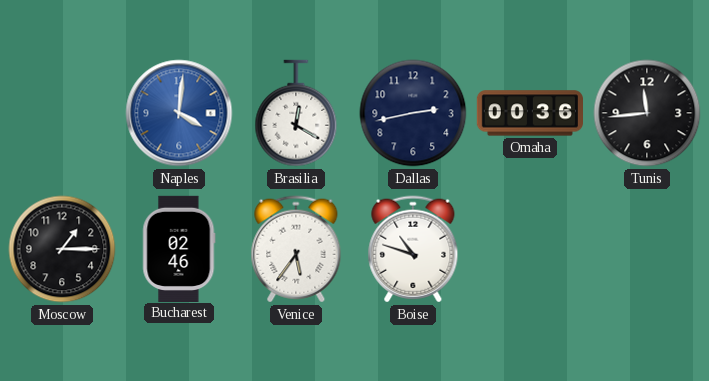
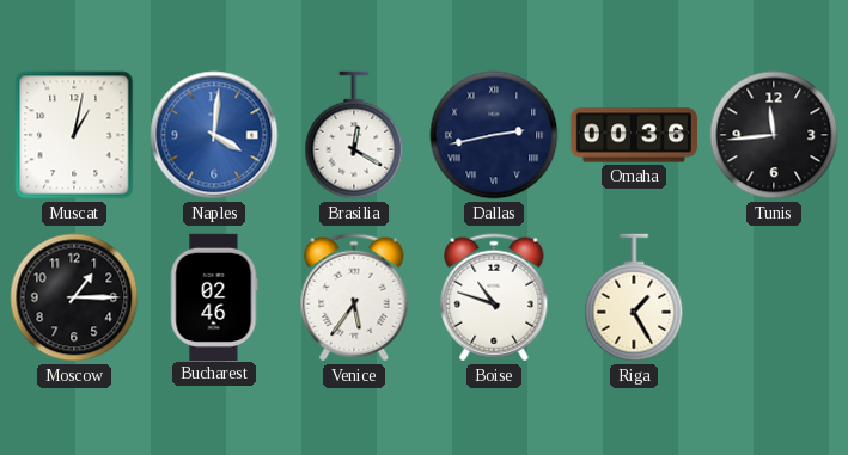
Muscat: none -> 1:02 (74, 135)
Dallas numerals: Arabic -> Roman (494, 135)
Riga: none -> 1:25 (634, 297)
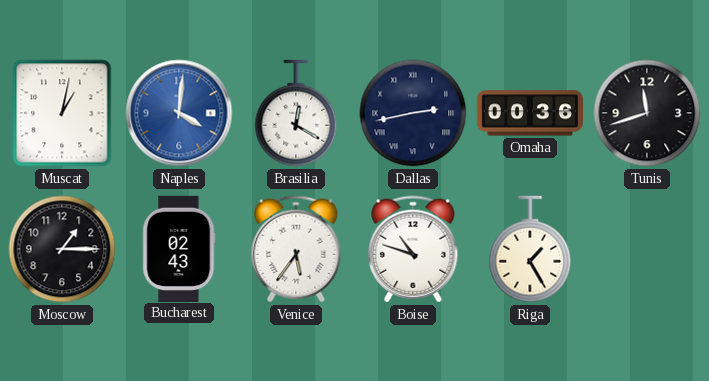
Tunis: 11:44 -> 11:42 (647, 113)
Bucharest: 02:46 -> 02:43 (179, 248)
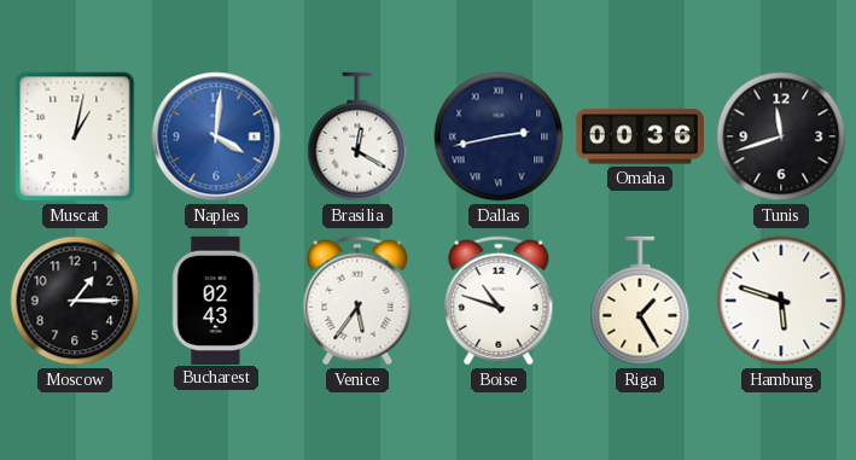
Hamburg: none -> 5:48 (781, 301)
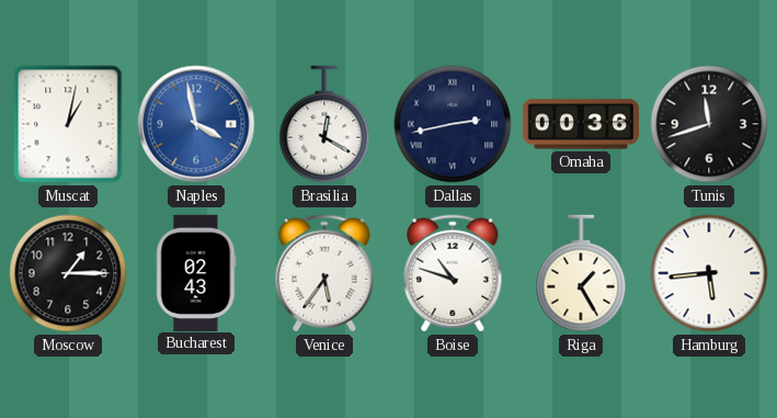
Naples: 4:01 -> 3:58 (196, 124)
Hamburg: 5:48 -> 5:44 (709, 273)
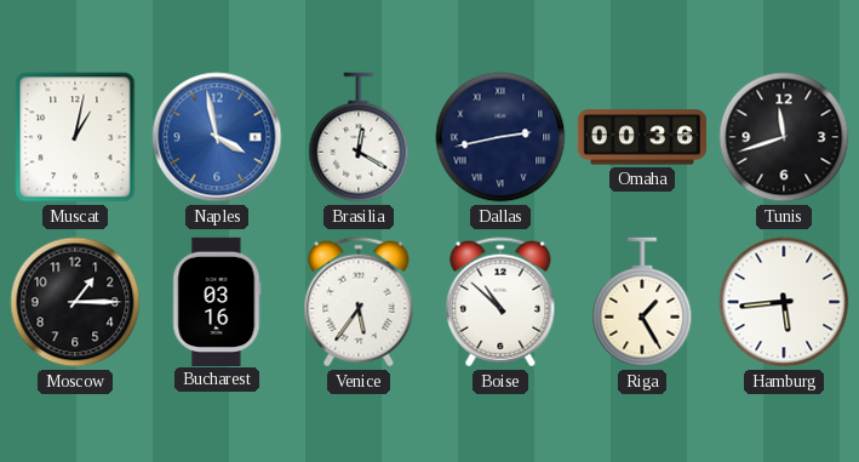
Bucharest: 02:43 -> 03:16 (217, 301)
Boise: 10:48 -> 10:52 (500, 302)
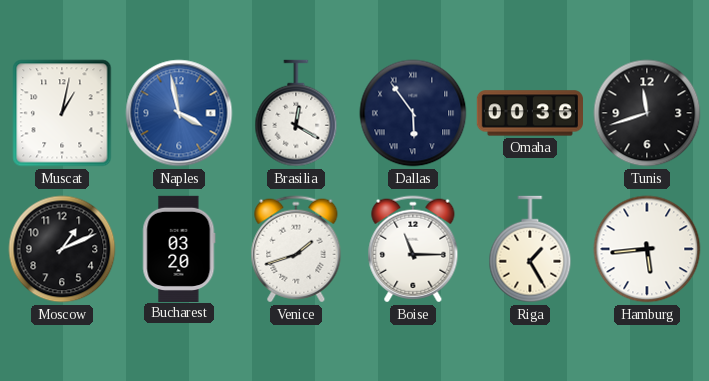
Dallas: 2:43 -> 5:54 (413, 113)
Moscow: 1:15 -> 1:11 (62, 249)
Bucharest: 03:16 -> 03:20 (179, 248)
Venice: 5:36 -> 1:42 (296, 249)
Boise: 10:52 -> 11:15 (413, 249)
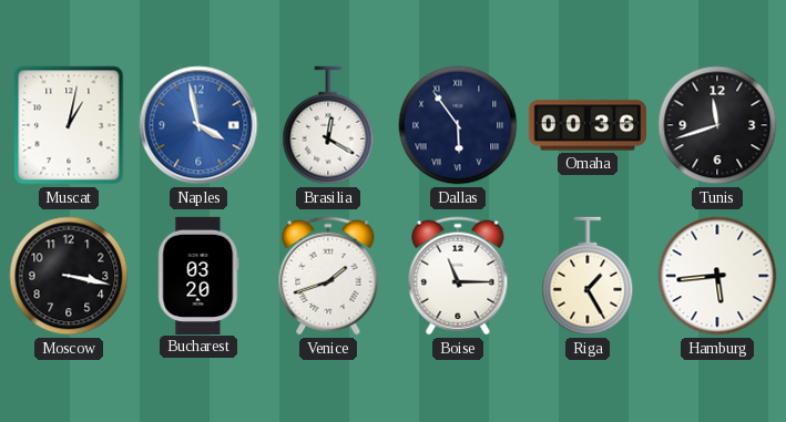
Moscow: 1:11 -> 3:17 (69, 276)
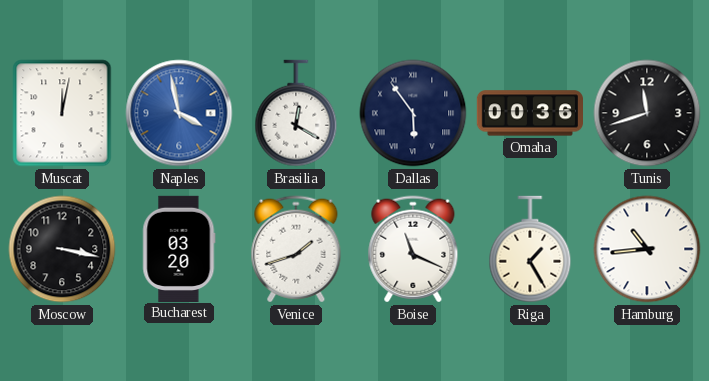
Muscat: 1:02 -> 12:02 (62, 113)
Boise: 11:15 -> 11:19 (413, 249)
Hamburg: 5:44 -> 10:44 (647, 249)
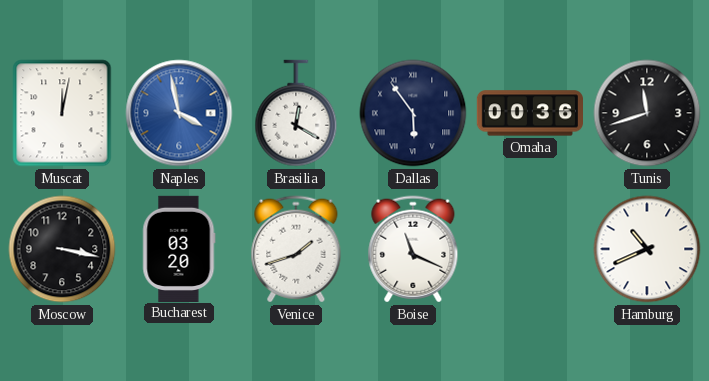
Riga: 1:25 -> none (530, 249)
Hamburg: 10:44 -> 10:41 (647, 249)
